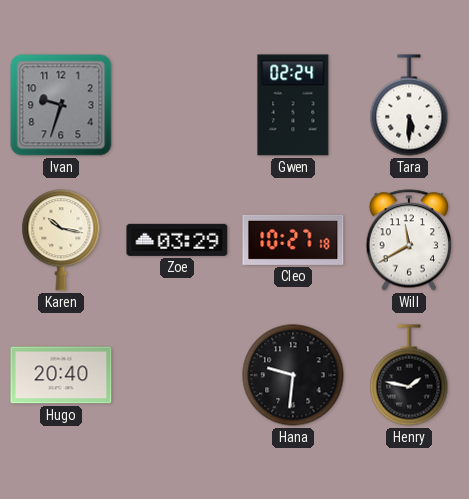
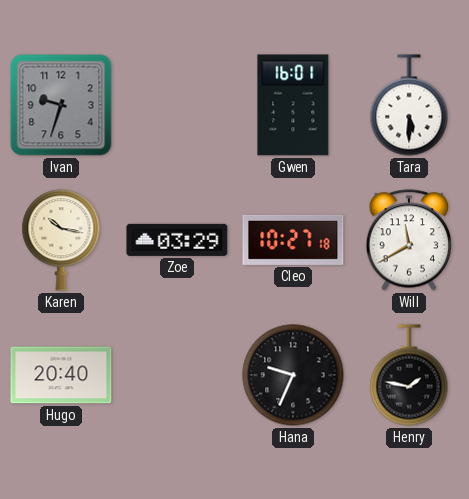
Gwen: 02:24 -> 16:01 (293, 105)
Hana: 9:31 -> 9:34 (293, 375)
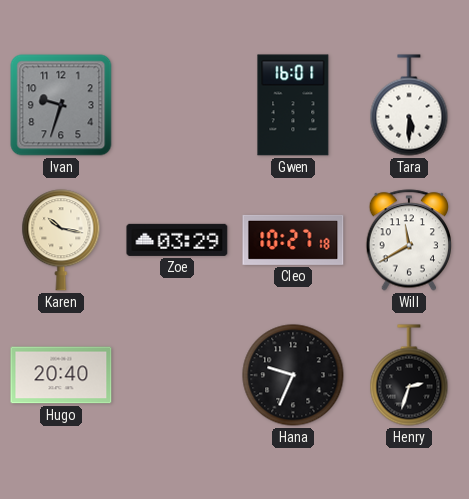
Henry: 1:47 -> 2:33 (409, 375)
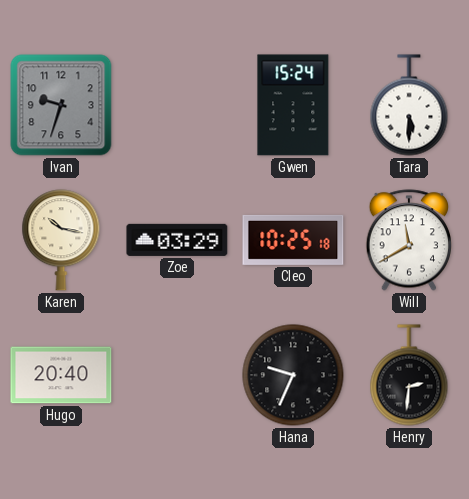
Gwen: 16:01 -> 15:24 (293, 105)
Cleo: 10:27 -> 10:25 (293, 240)
Henry: 2:33 -> 2:31 (409, 375)
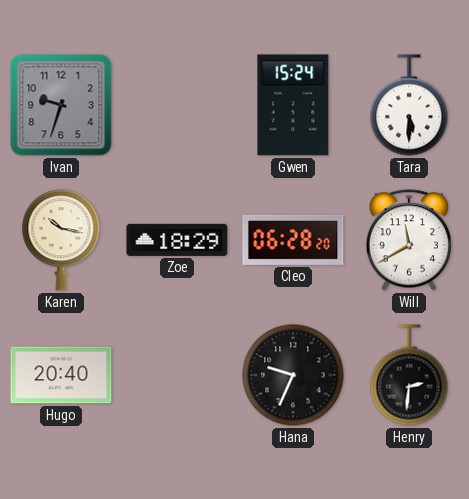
Zoe: 03:29 -> 18:29 (177, 240)
Cleo: 10:25 -> 06:28 (293, 240)
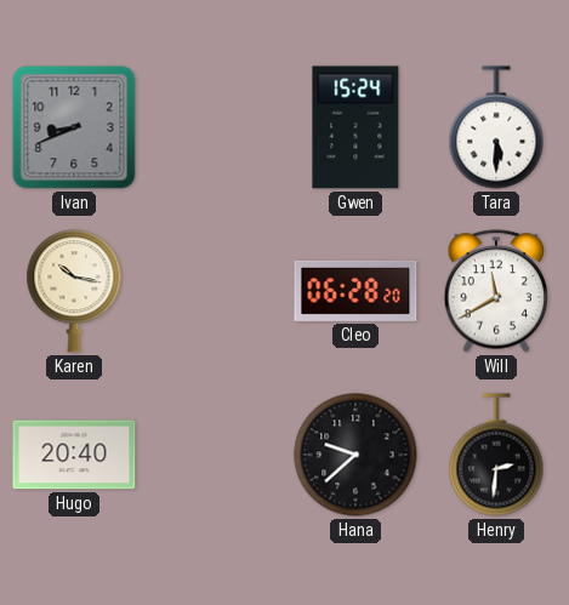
Ivan: 9:33 -> 8:41 (74, 127)
Zoe: 18:29 -> none (177, 240)
Hana: 9:34 -> 9:38 (355, 455)
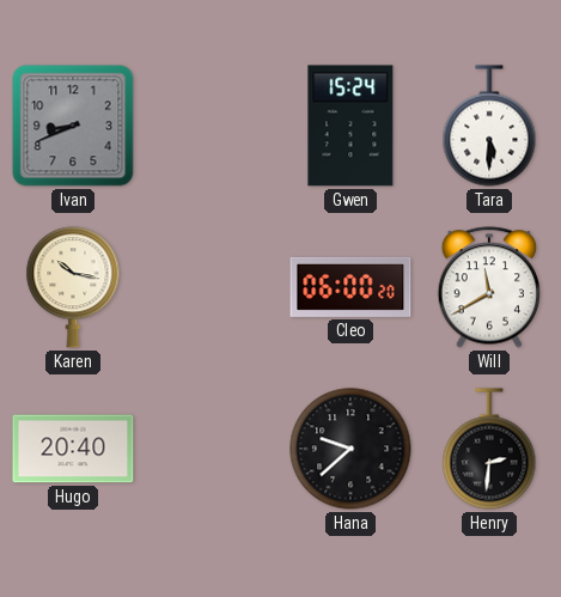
Cleo: 06:28 -> 06:00 (350, 287)
